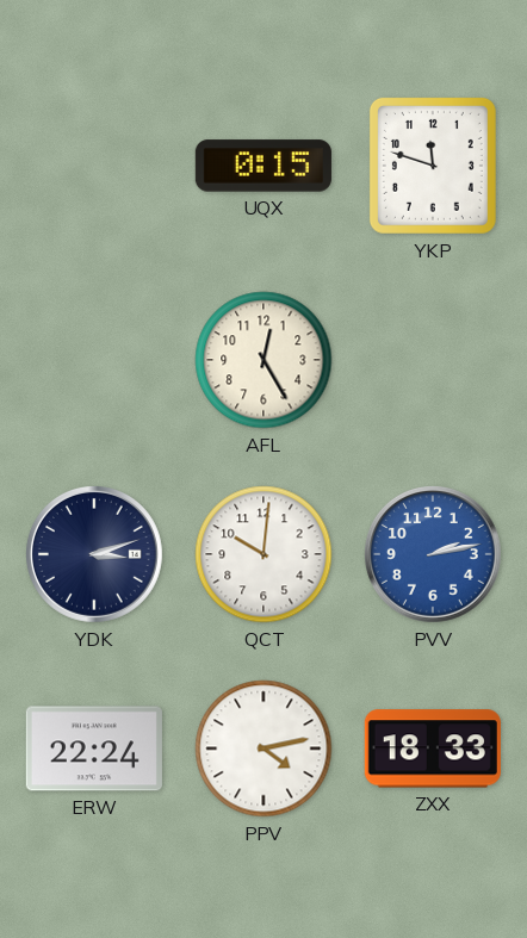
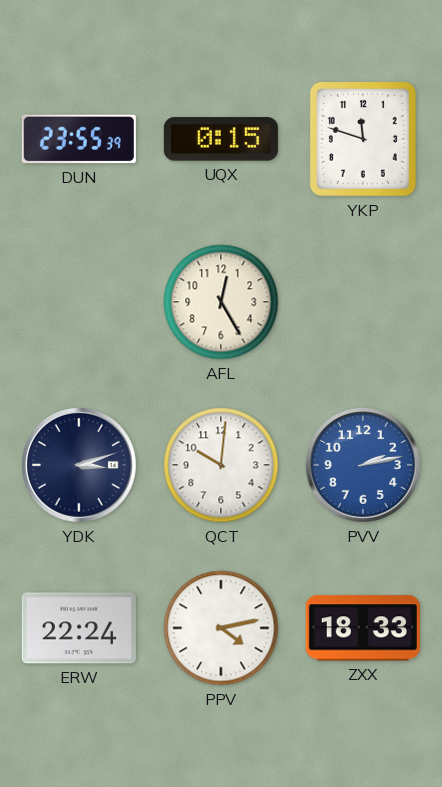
DUN: none -> 23:55 (79, 139)
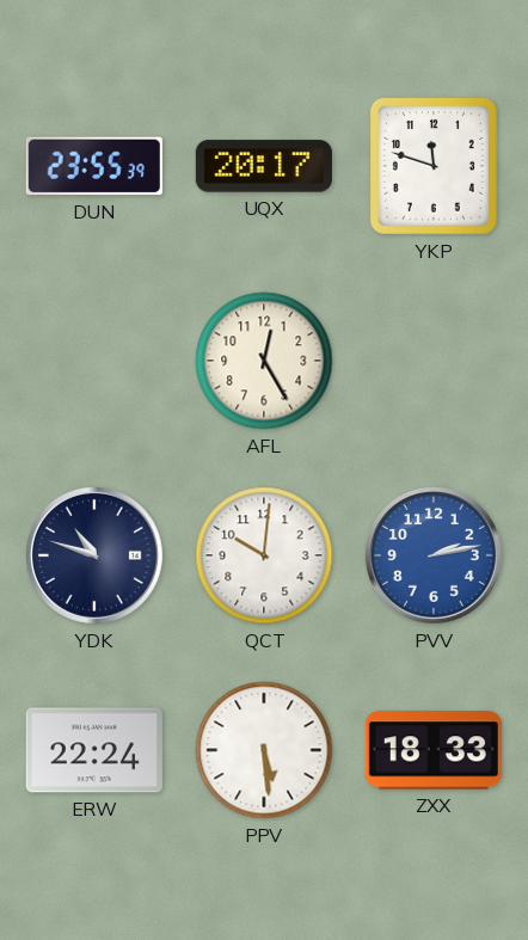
UQX: 0:15 -> 20:17 (264, 166)
YDK: 3:12 -> 10:48 (94, 555)
PPV: 4:13 -> 5:29 (264, 750)
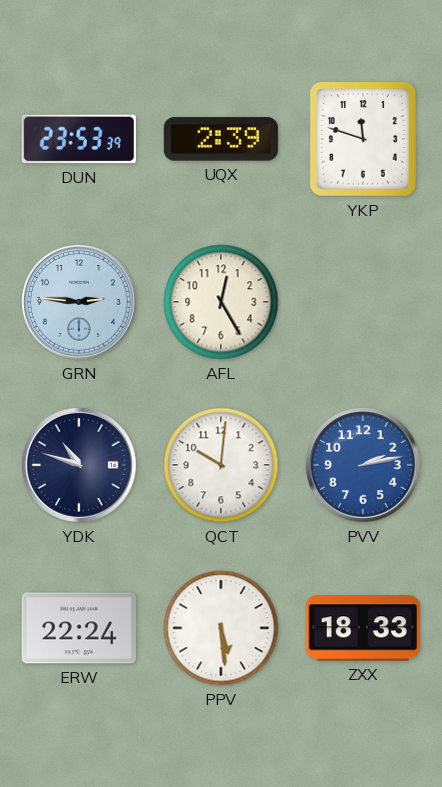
DUN: 23:55 -> 23:53 (79, 139)
UQX: 20:17 -> 2:39 (221, 139)
GRN: none -> 2:46 (79, 302)
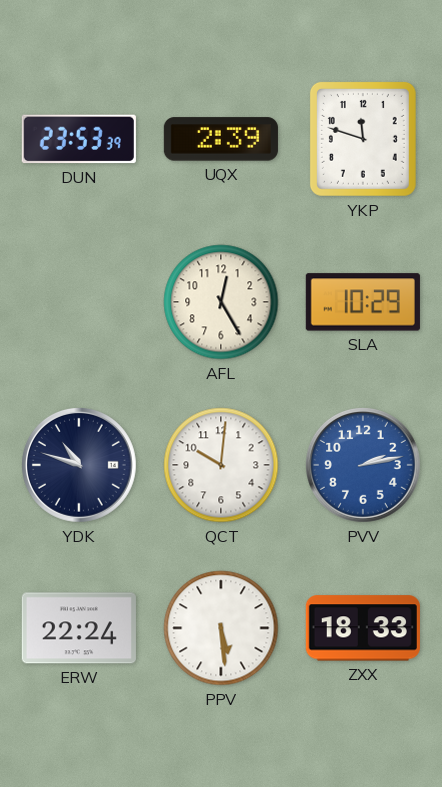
GRN: 2:46 -> none (79, 302)
SLA: none -> 10:29 (363, 302)
